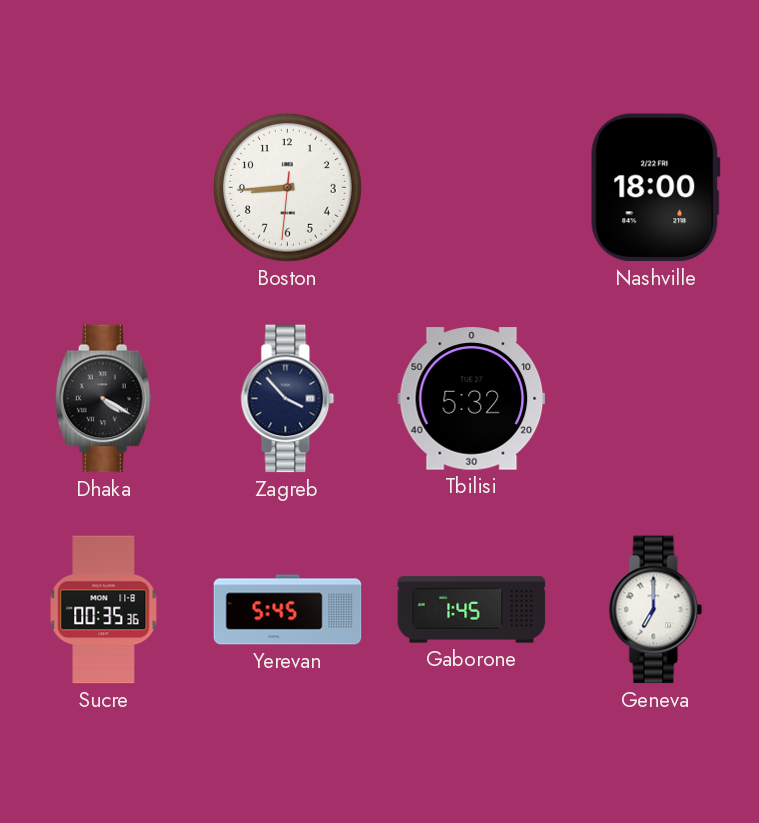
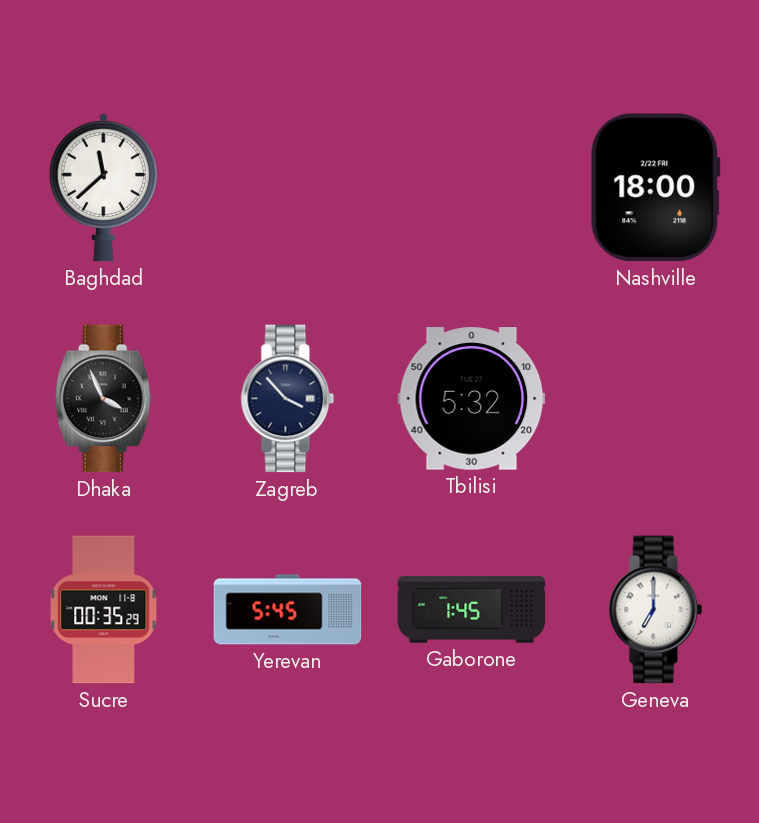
Baghdad: none -> 11:38 (103, 187)
Boston: 8:44 -> none (288, 188)
Dhaka: 4:20 -> 3:56 (103, 399)
Sucre: 00:35:36 -> 00:35:29 (104, 610)
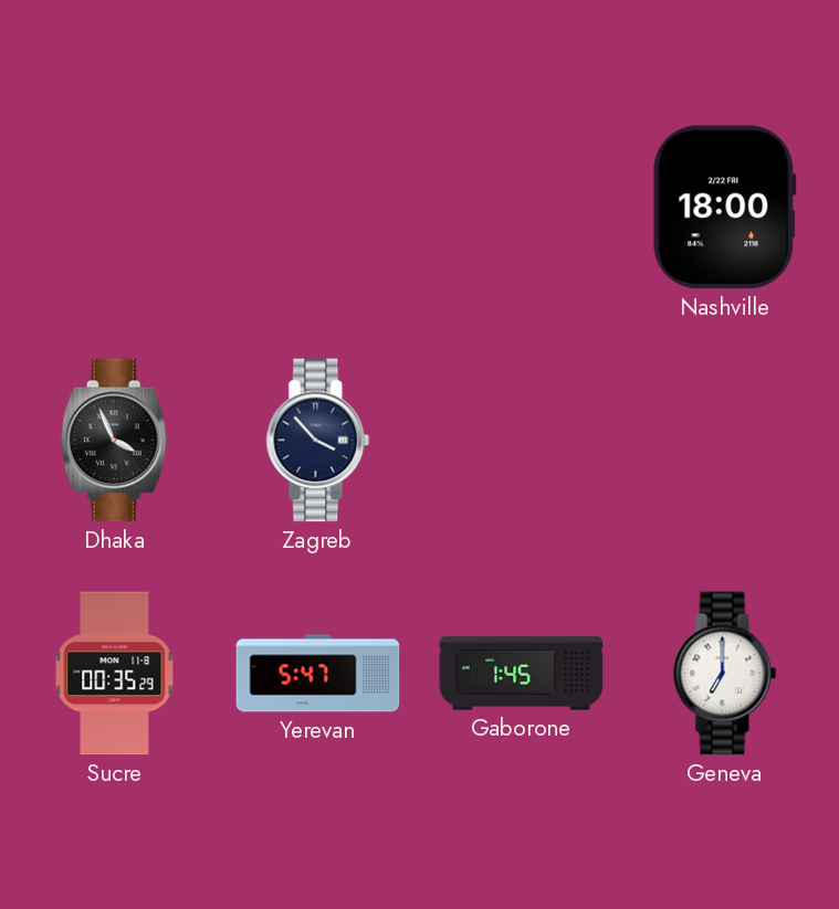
Baghdad: 11:38 -> none (103, 187)
Tbilisi: 5:32 -> none (472, 399)
Yerevan: 5:45 -> 5:47 (318, 674)
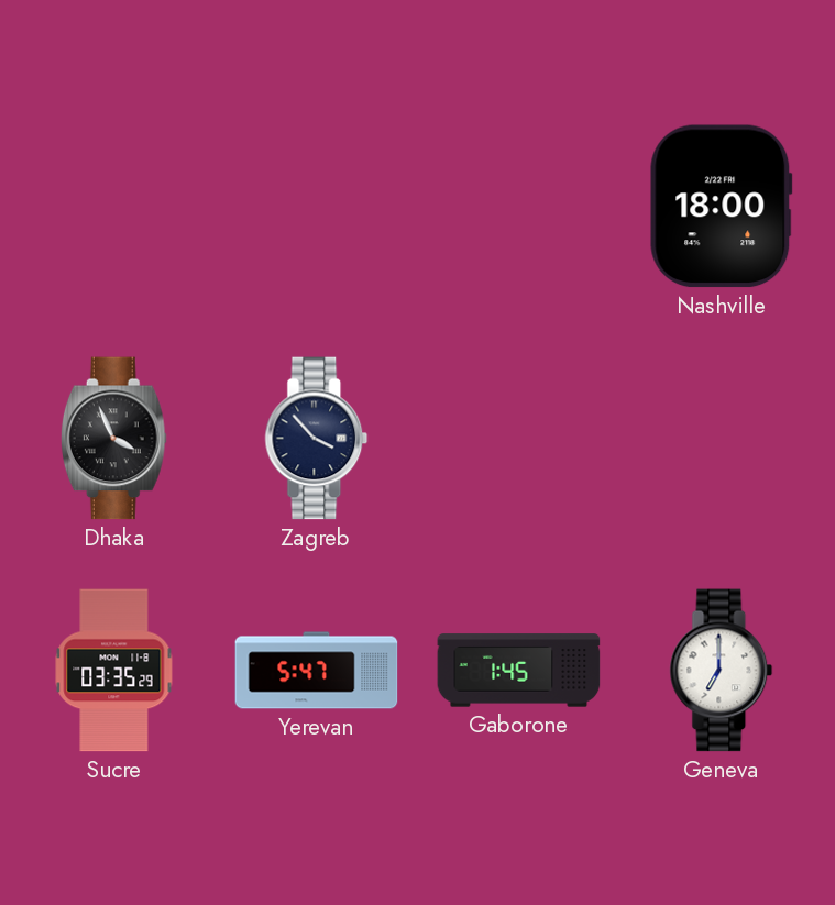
Sucre: 00:35 -> 03:35 (114, 671)
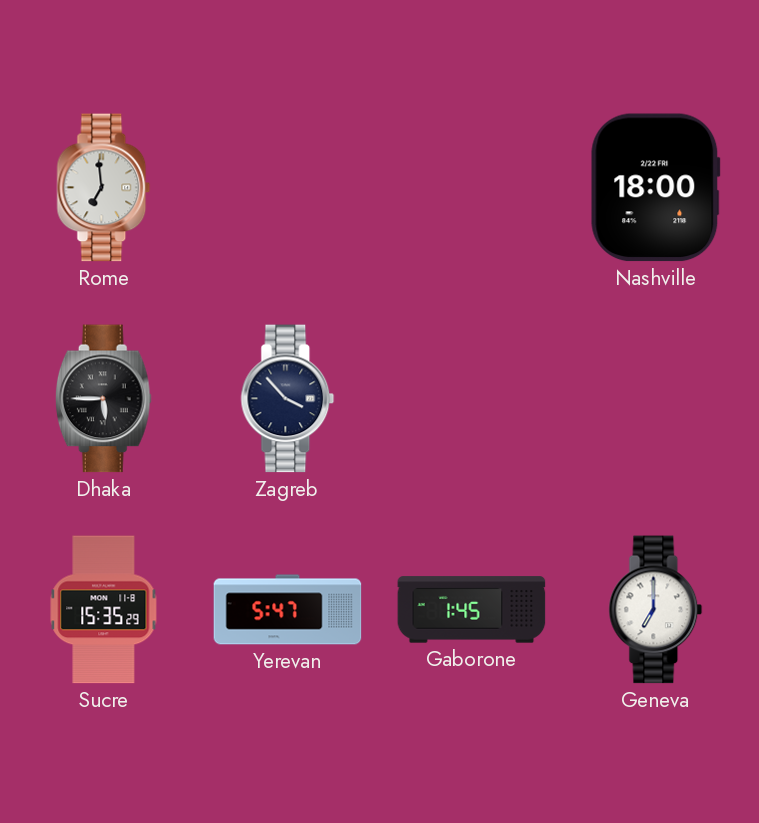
Rome: none -> 6:59 (104, 188)
Dhaka: 3:56 -> 5:45 (103, 399)
Sucre: 03:35 -> 15:35 (104, 610)
